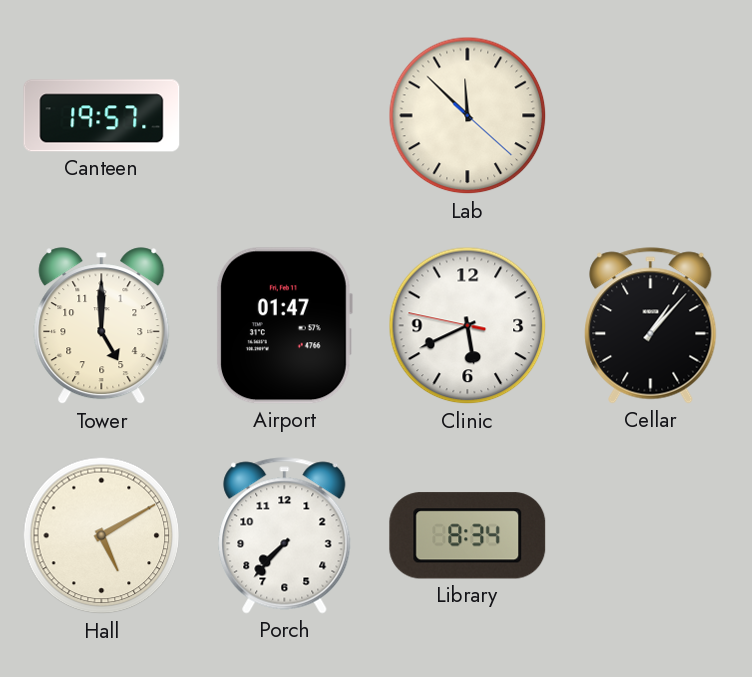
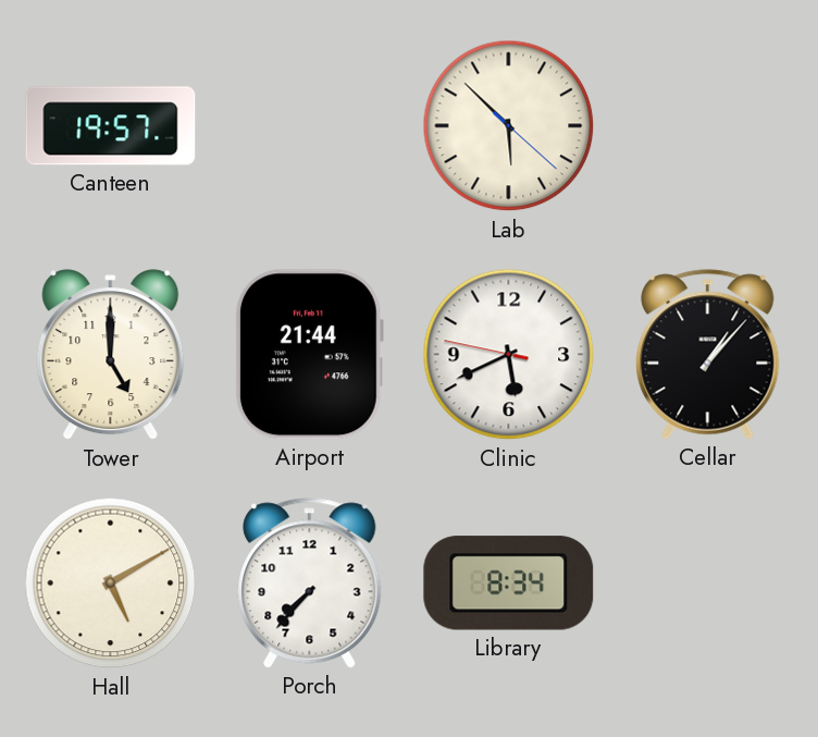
Lab: 11:52 -> 5:52 (509, 126)
Airport: 01:47 -> 21:44 (309, 355)
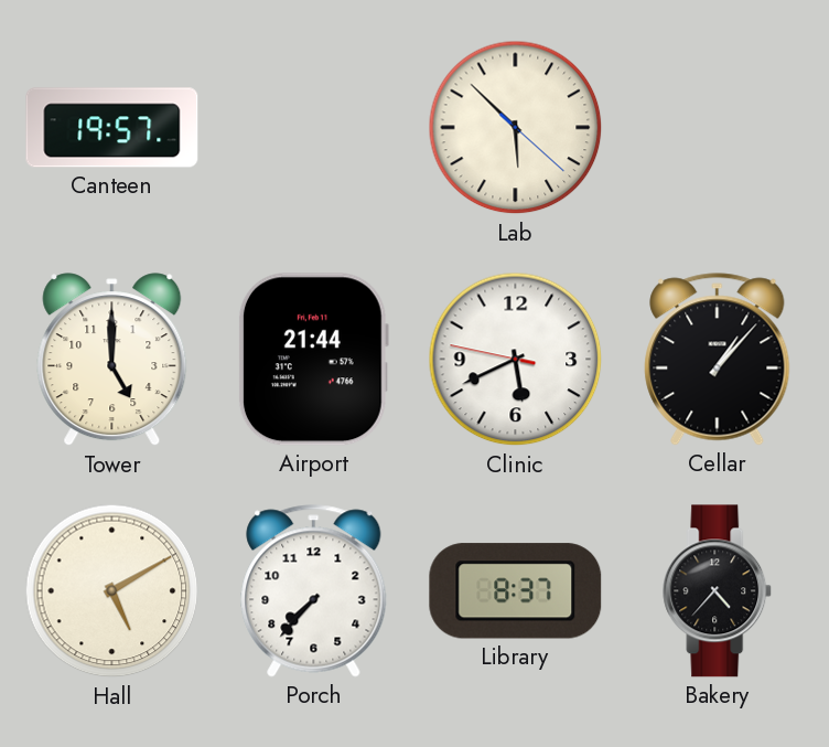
Library: 8:34 -> 8:37 (516, 591)
Bakery: none -> 4:37 (718, 591)
